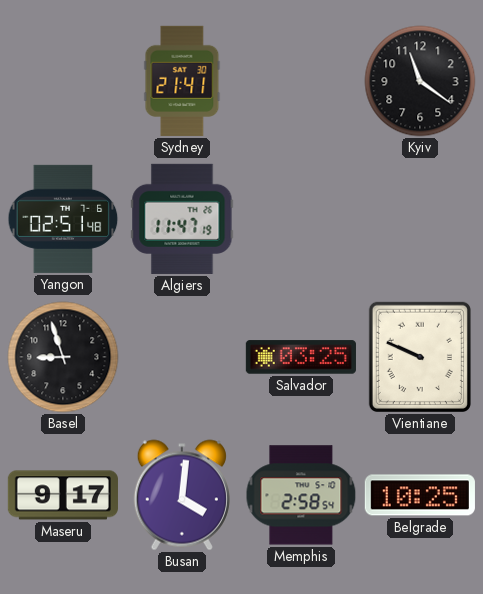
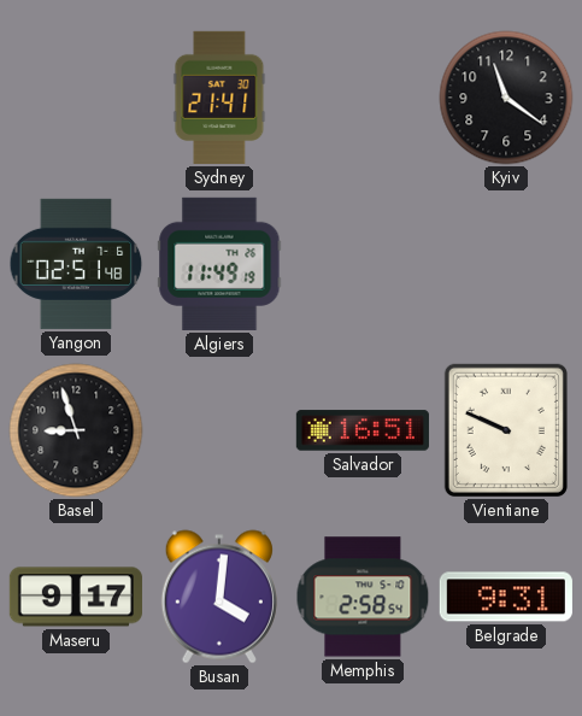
Algiers: 11:47 -> 11:49 (219, 264)
Salvador: 03:25 -> 16:51 (363, 430)
Belgrade: 10:25 -> 9:31 (506, 597)
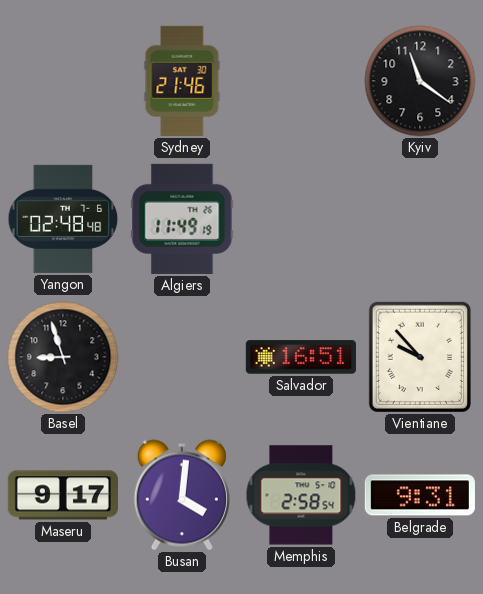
Sydney: 21:41 -> 21:46 (182, 81)
Yangon: 02:51 -> 02:48 (63, 219)
Vientiane: 9:49 -> 9:53 (420, 357)
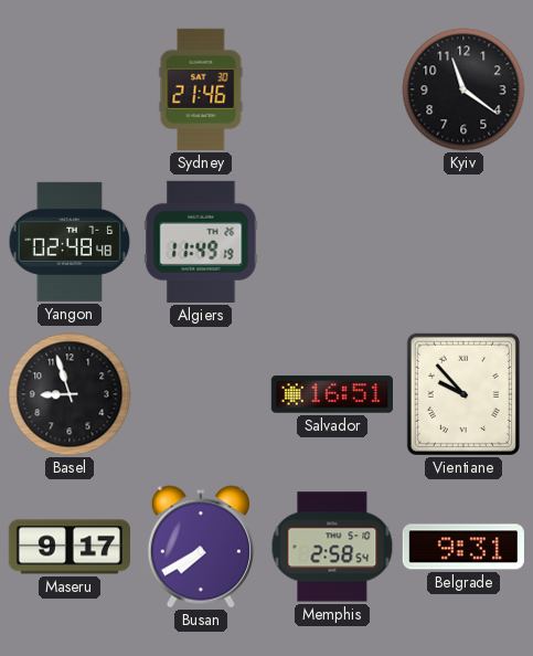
Busan: 4:01 -> 7:40 (201, 547)
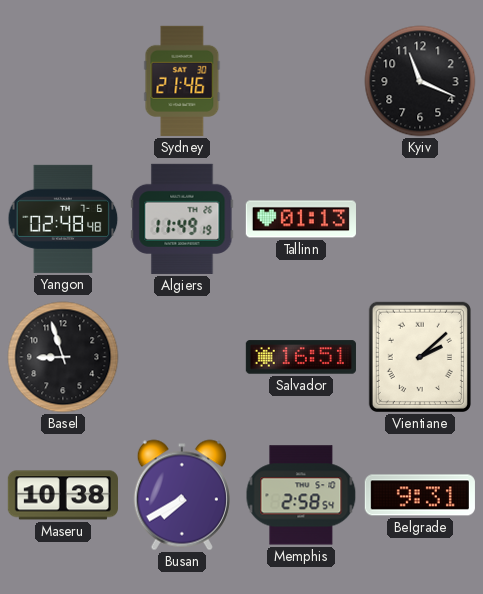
Kyiv: 11:21 -> 11:19 (420, 81)
Tallinn: none -> 01:13 (301, 219)
Vientiane: 9:53 -> 2:08 (420, 357)
Maseru: 9:17 -> 10:38 (63, 495)
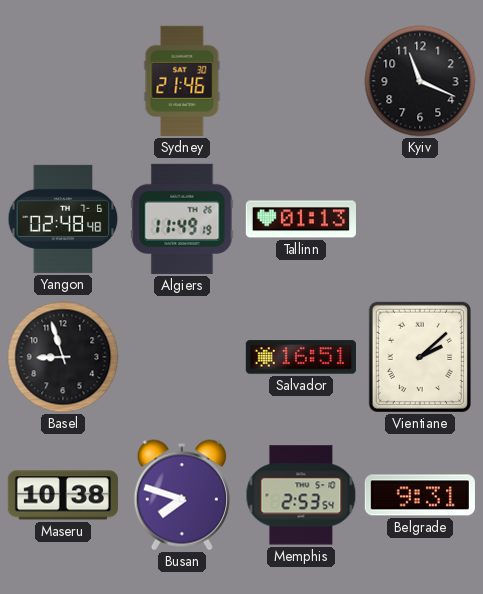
Busan: 7:40 -> 7:48 (182, 495)
Memphis: 2:58 -> 2:53 (301, 495)
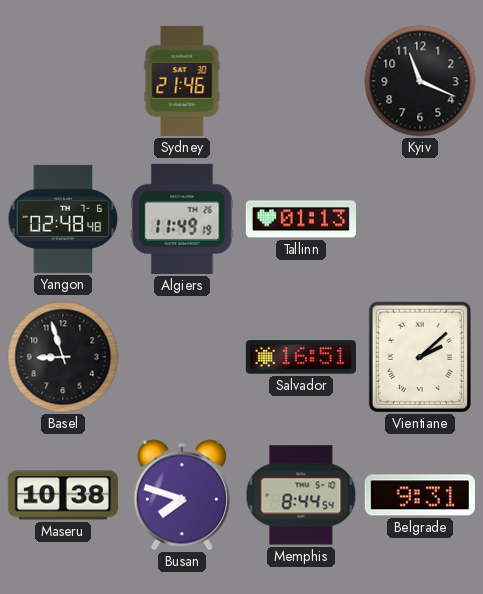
Memphis: 2:53 -> 8:44 (301, 495)
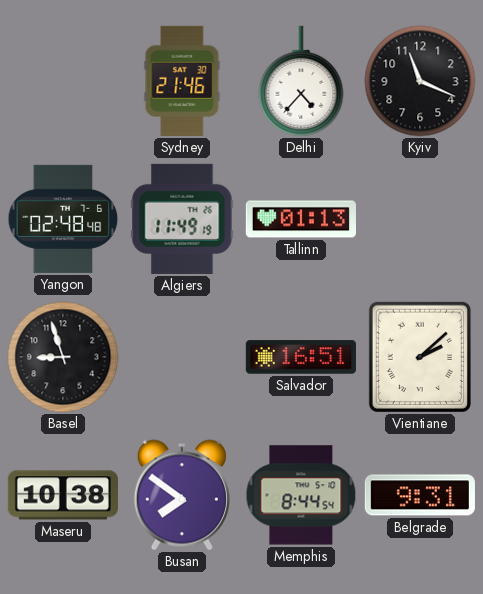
Delhi: none -> 4:37 (301, 81)
Busan: 7:48 -> 7:51 (182, 495)
